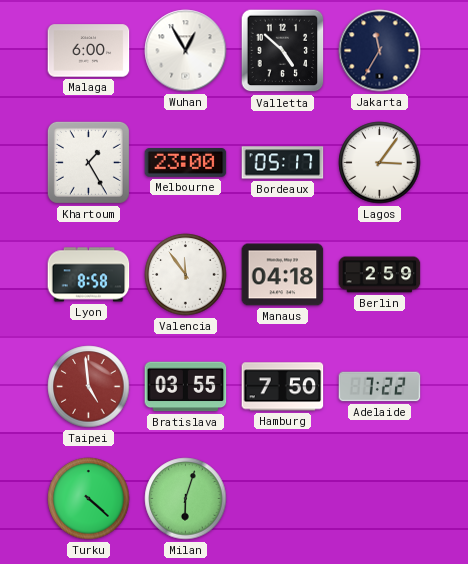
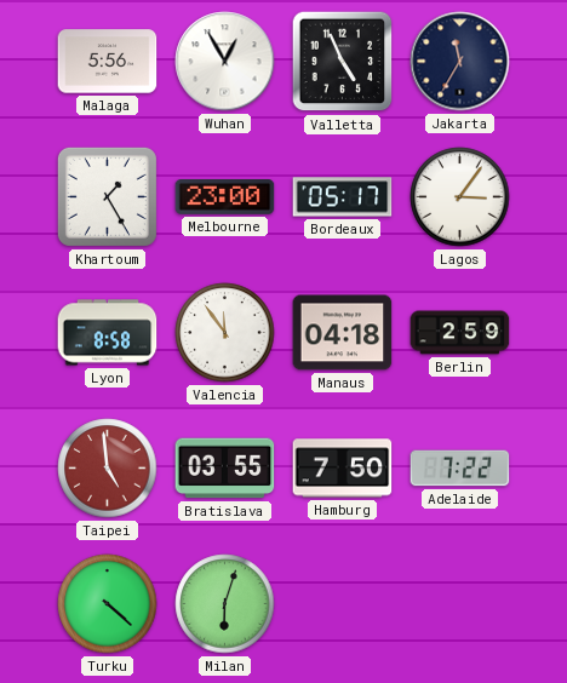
Malaga: 6:00 -> 5:56 (108, 62)
Valletta: 4:52 -> 4:56 (343, 62)
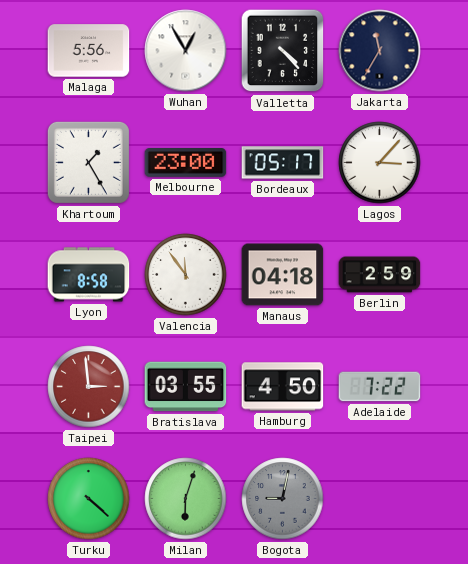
Valletta: 4:56 -> 4:23 (283, 51)
Lagos: 3:06 -> 3:07 (380, 163)
Taipei: 4:59 -> 2:59 (89, 387)
Hamburg: 7:50 -> 4:50 (283, 387)
Bogota: none -> 9:02 (283, 499)
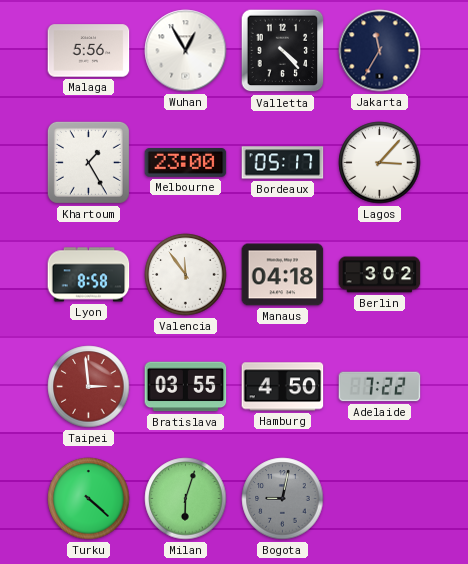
Berlin: 2:59 -> 3:02 (380, 275)
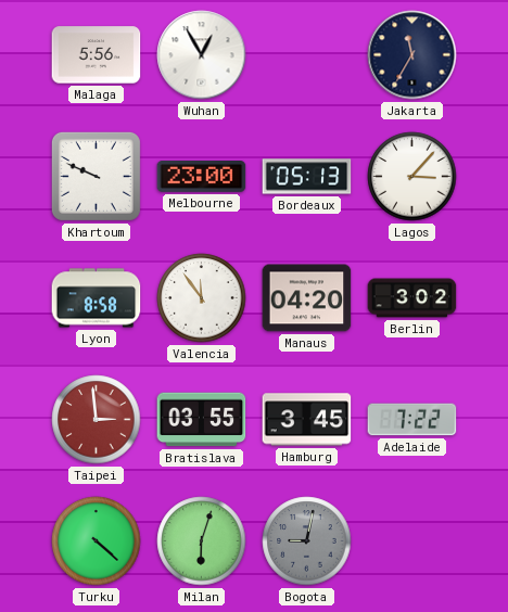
Valletta: 4:23 -> none (283, 51)
Khartoum: 1:25 -> 9:49 (96, 176)
Bordeaux: 05:17 -> 05:13 (307, 177)
Manaus: 04:18 -> 04:20 (307, 298)
Hamburg: 4:50 -> 3:45 (307, 420)
